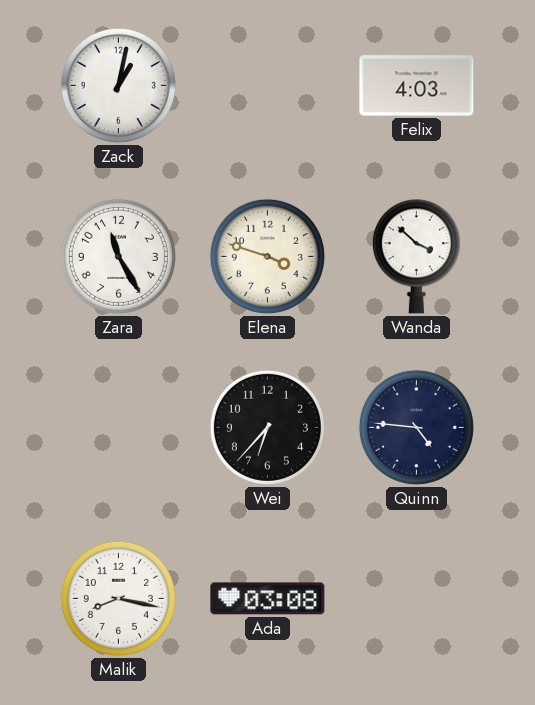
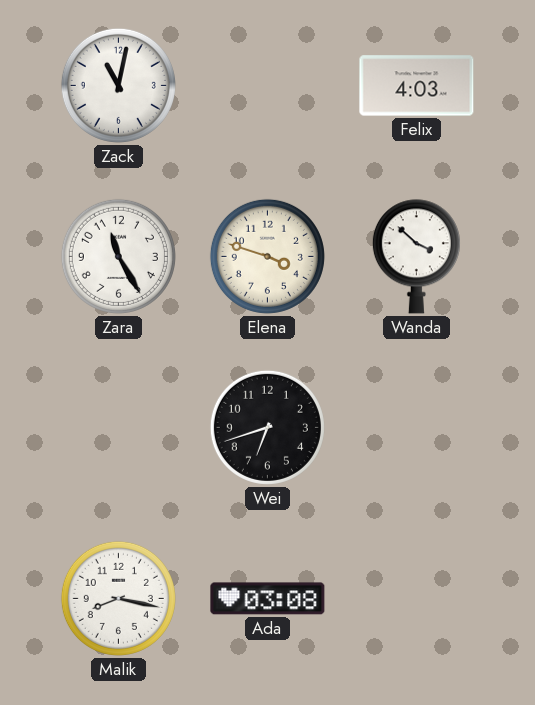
Zack: 1:02 -> 11:02 (118, 85)
Wei: 6:37 -> 6:42 (267, 427)
Quinn: 4:46 -> none (416, 427)
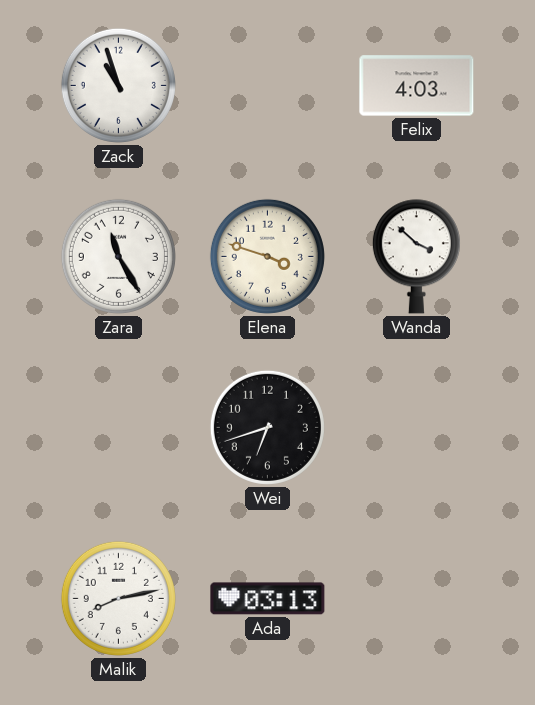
Zack: 11:02 -> 10:57 (118, 85)
Malik: 8:17 -> 8:13 (118, 598)
Ada: 03:08 -> 03:13 (268, 599)
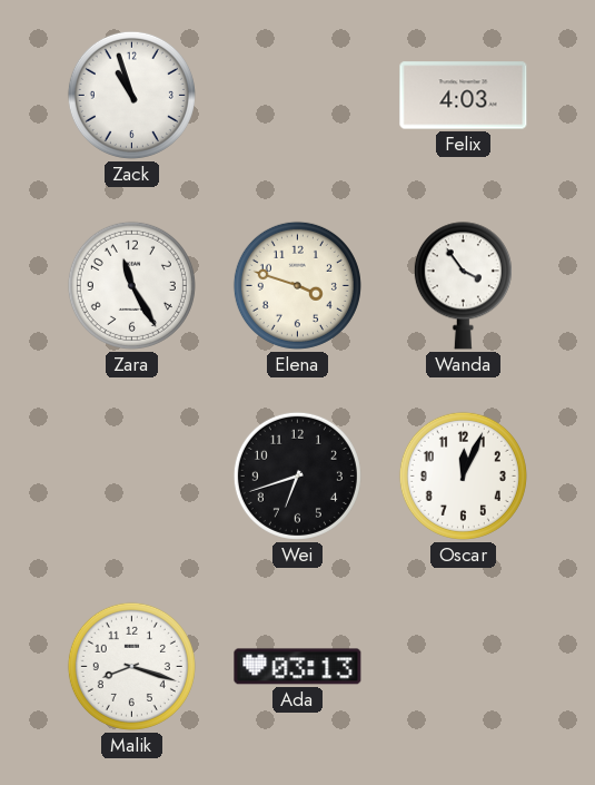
Wanda: 3:52 -> 3:54 (463, 286)
Oscar: none -> 12:04 (463, 475)
Malik: 8:13 -> 8:18 (131, 666)
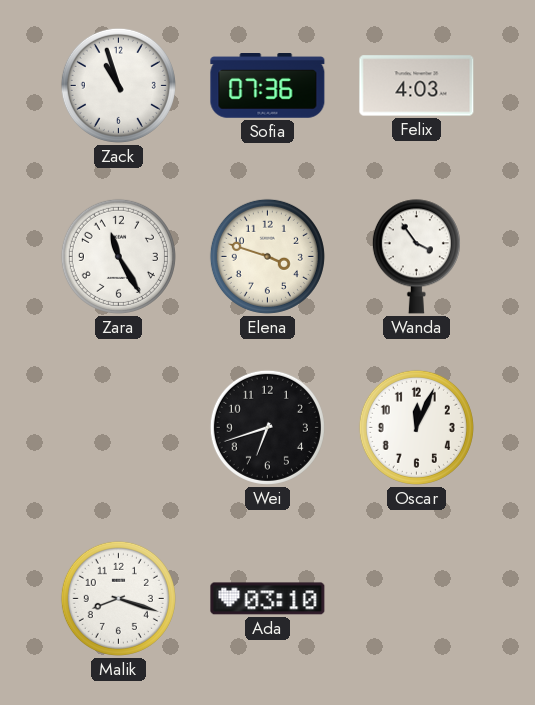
Sofia: none -> 07:36 (268, 86)
Ada: 03:13 -> 03:10 (268, 599)
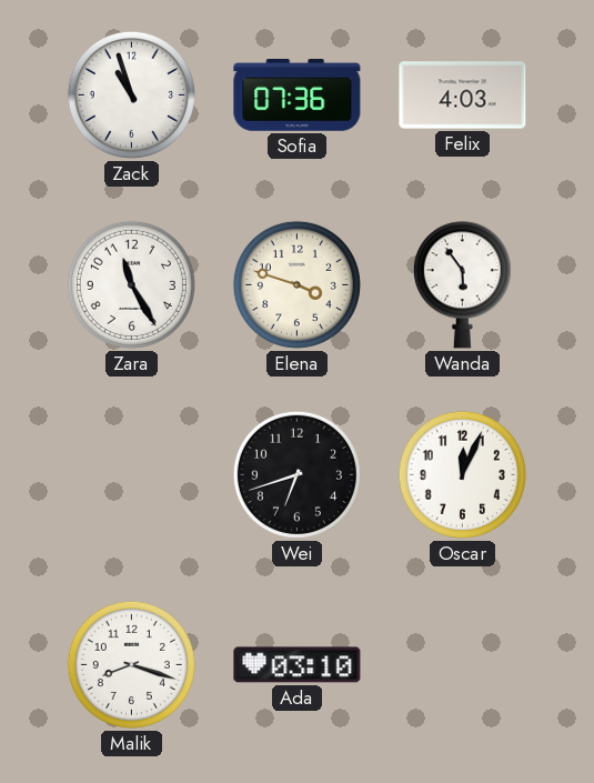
Wanda: 3:54 -> 5:54 (462, 285)
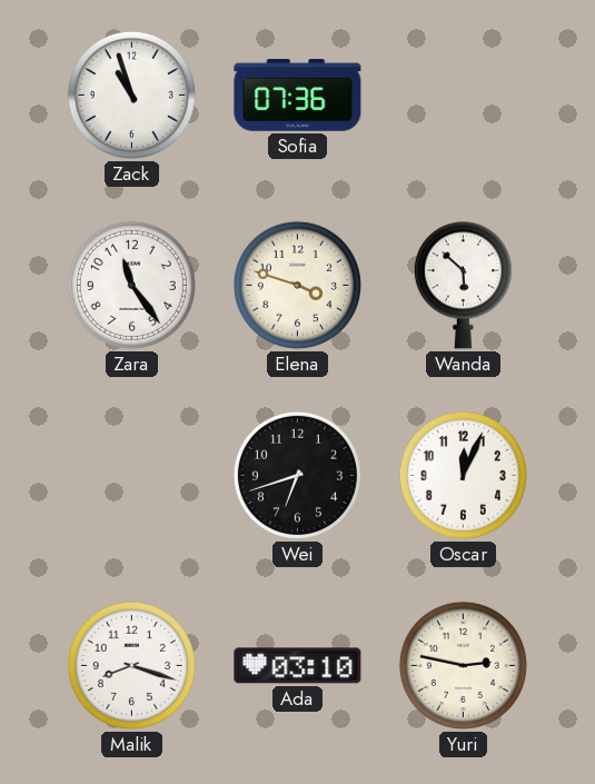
Felix: 4:03 -> none (463, 96)
Zara: 11:25 -> 11:24 (131, 285)
Wanda: 5:54 -> 5:52 (463, 286)
Yuri: none -> 2:47 (463, 665)
